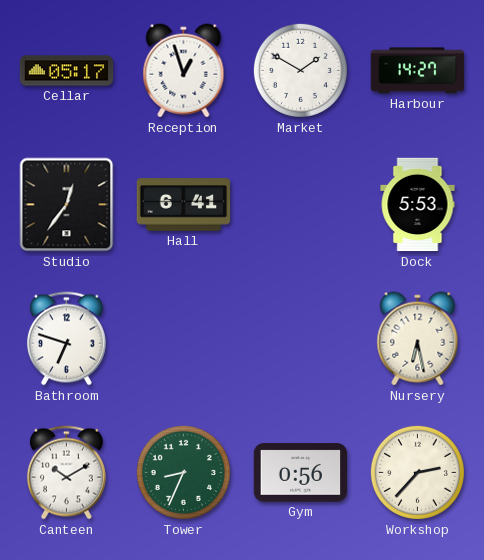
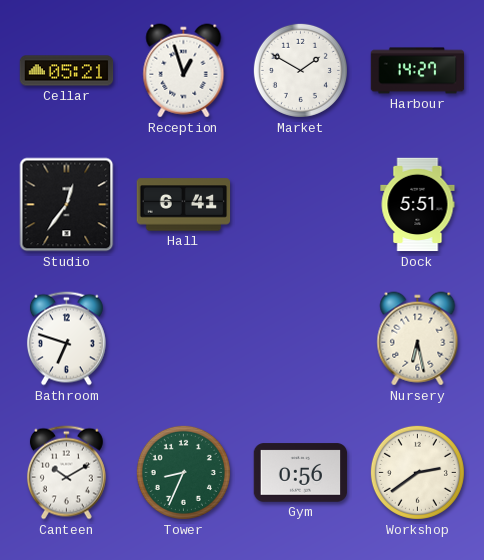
Cellar: 05:17 -> 05:21 (67, 71)
Dock: 5:53 -> 5:51 (418, 205)
Workshop: 2:37 -> 2:39 (417, 472)
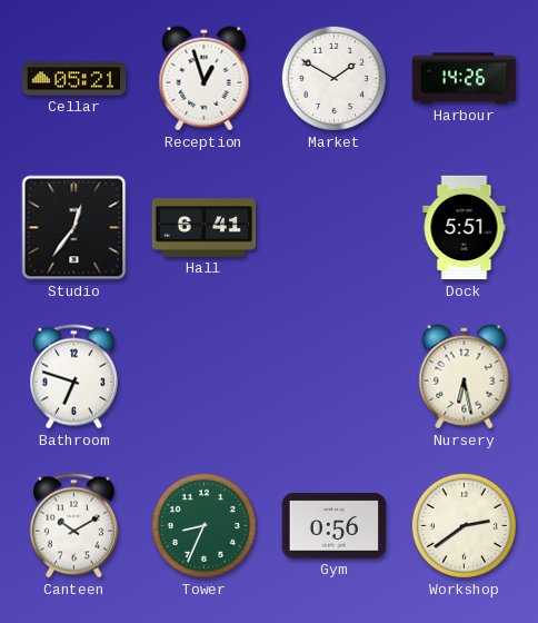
Harbour: 14:27 -> 14:26 (465, 79)
